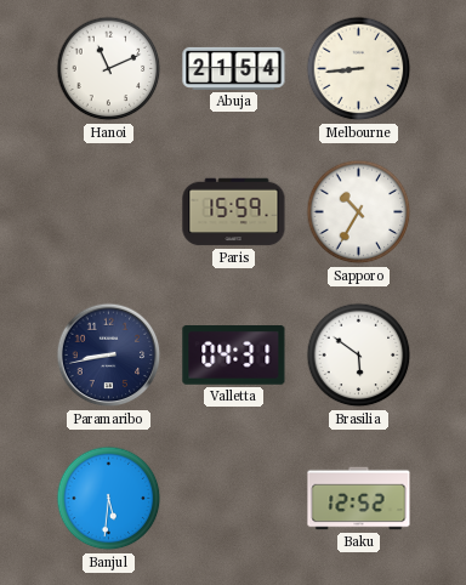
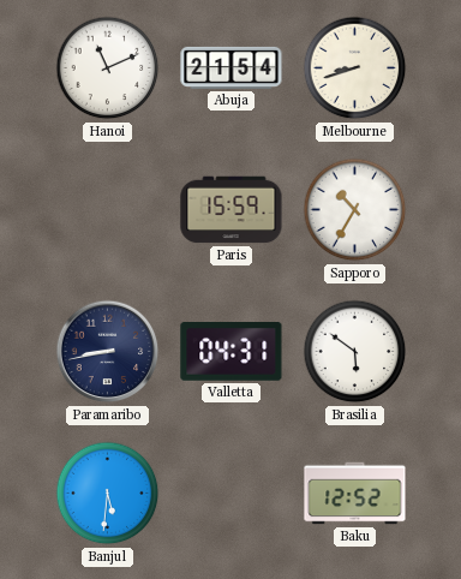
Melbourne: 8:44 -> 8:42 (355, 68)
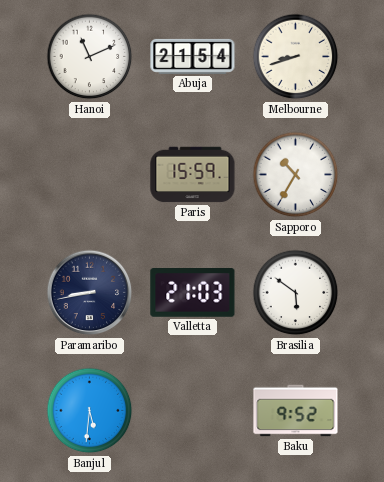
Valletta: 04:31 -> 21:03 (193, 293)
Baku: 12:52 -> 9:52 (296, 411)
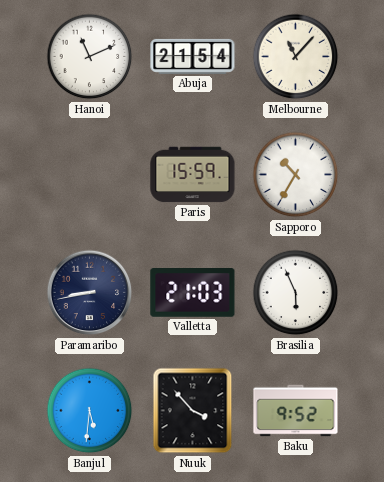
Melbourne: 8:42 -> 11:07 (296, 57)
Brasilia: 5:51 -> 5:56 (296, 293)
Nuuk: none -> 3:53 (193, 411)
